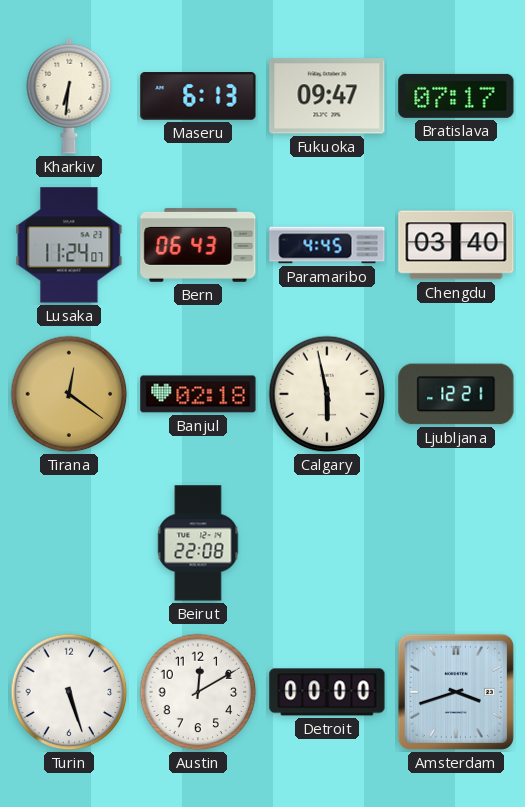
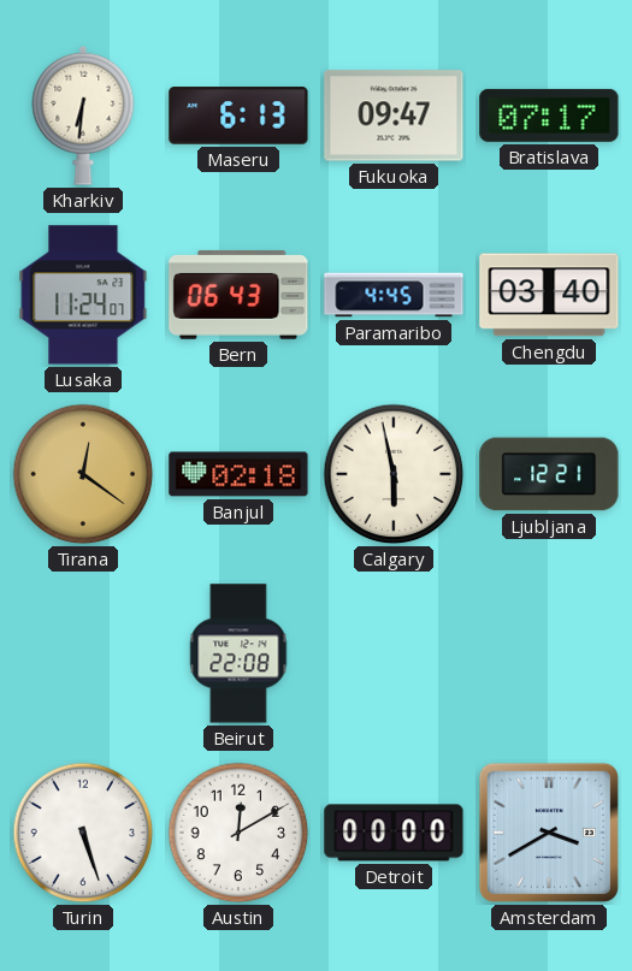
Amsterdam: 3:42 -> 3:40 (549, 833)
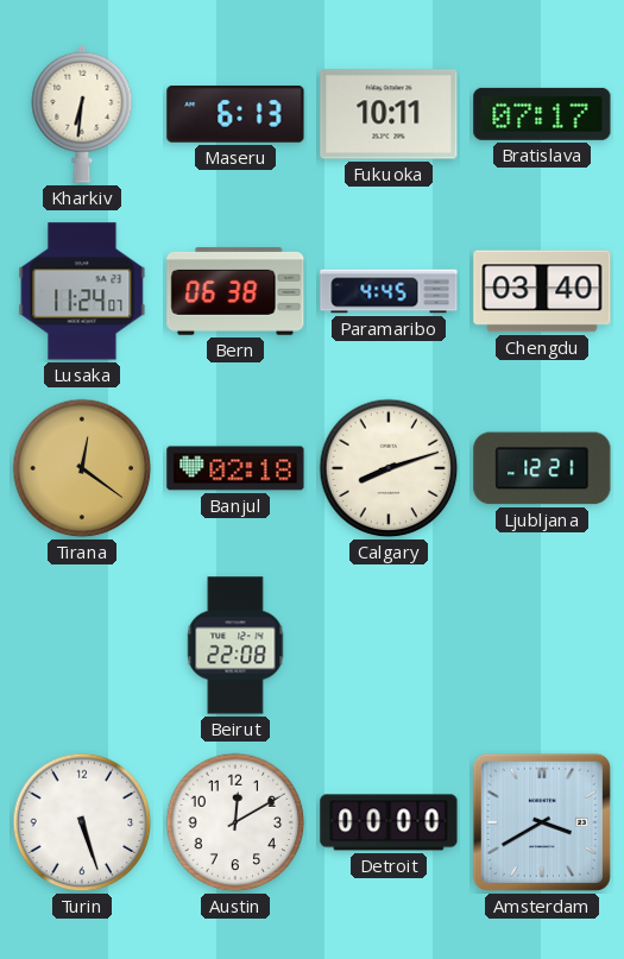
Fukuoka: 09:47 -> 10:11 (389, 114)
Bern: 06:43 -> 06:38 (235, 291)
Calgary: 5:58 -> 8:12 (389, 468)
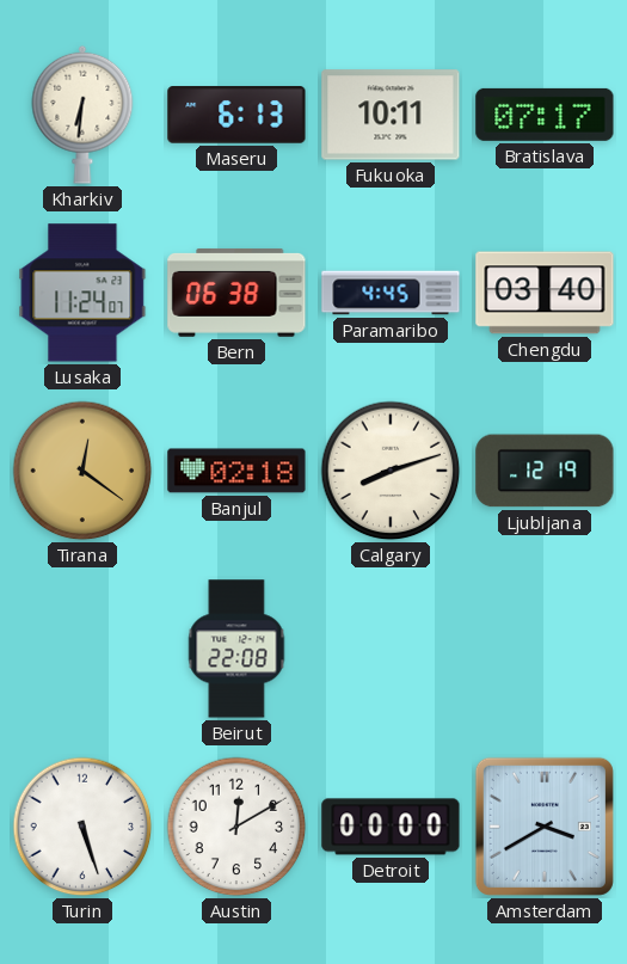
Ljubljana: 12:21 -> 12:19 (545, 471)
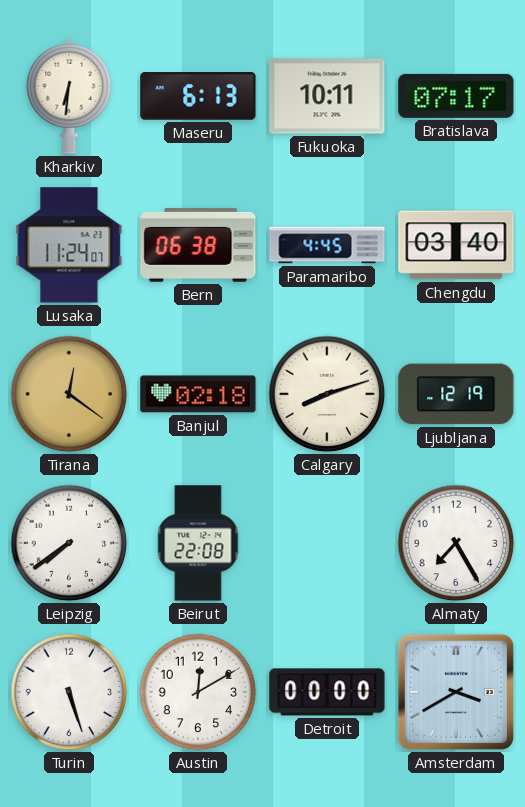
Leipzig: none -> 7:39 (69, 543)
Almaty: none -> 7:25 (456, 543)
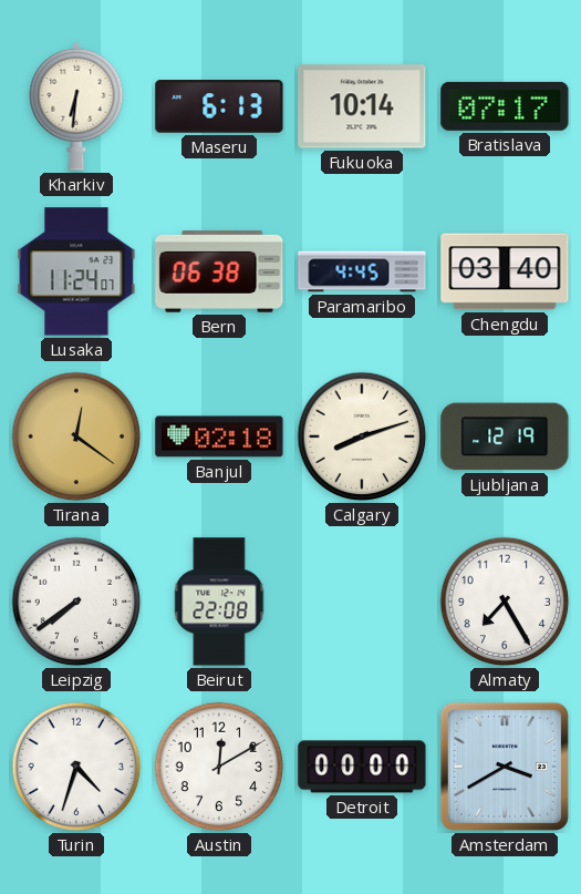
Fukuoka: 10:11 -> 10:14 (362, 106)
Turin: 5:27 -> 4:33 (76, 767)
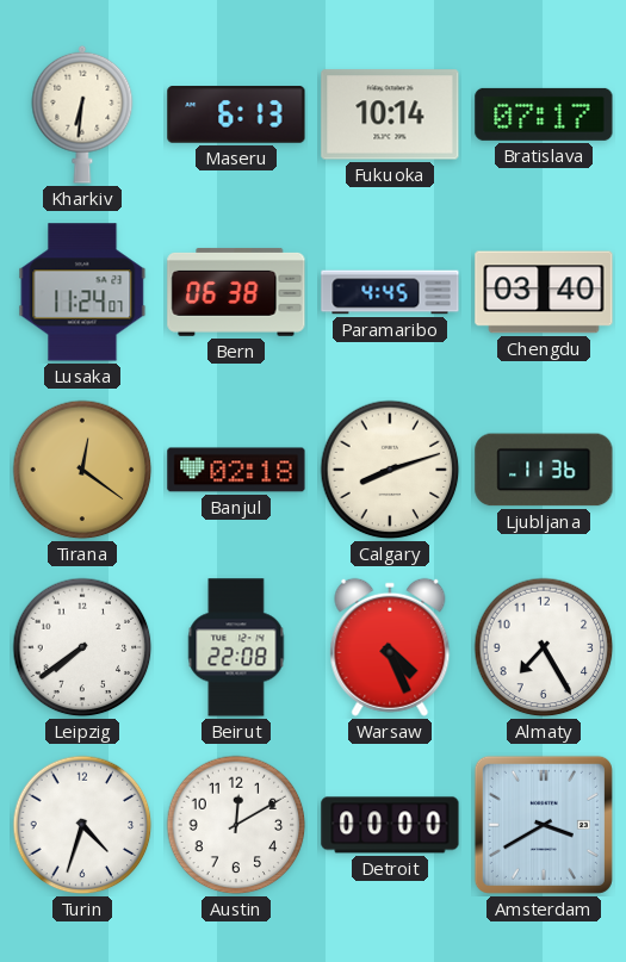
Ljubljana: 12:19 -> 11:36 (544, 470)
Warsaw: none -> 4:26 (390, 647)
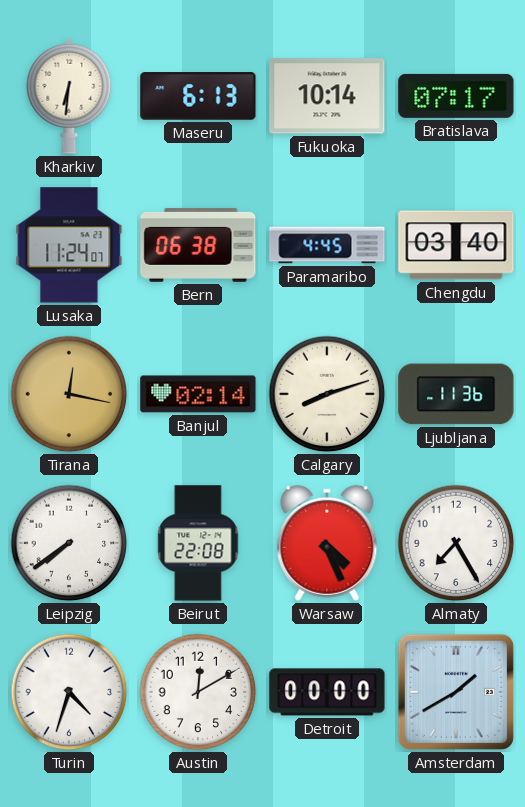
Tirana: 12:21 -> 12:17 (69, 394)
Banjul: 02:18 -> 02:14 (198, 394)
Amsterdam: 3:40 -> 1:40 (456, 692)
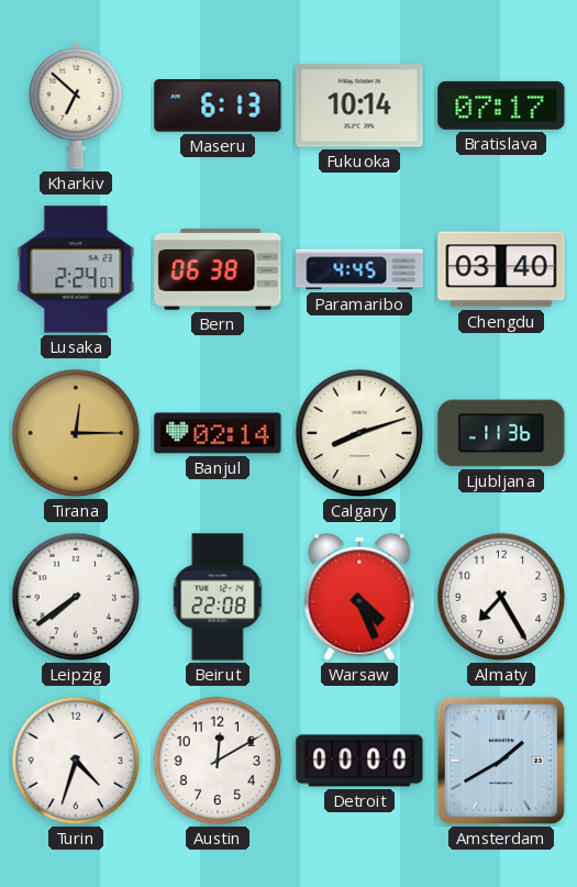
Kharkiv: 6:31 -> 6:52 (76, 106)
Lusaka: 11:24 -> 2:24 (76, 269)
Tirana: 12:17 -> 12:15 (76, 433)
